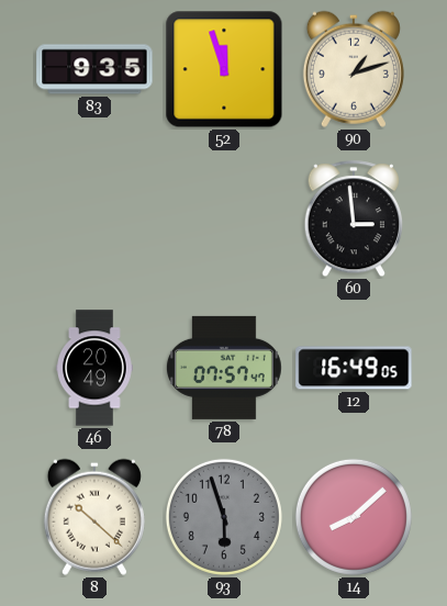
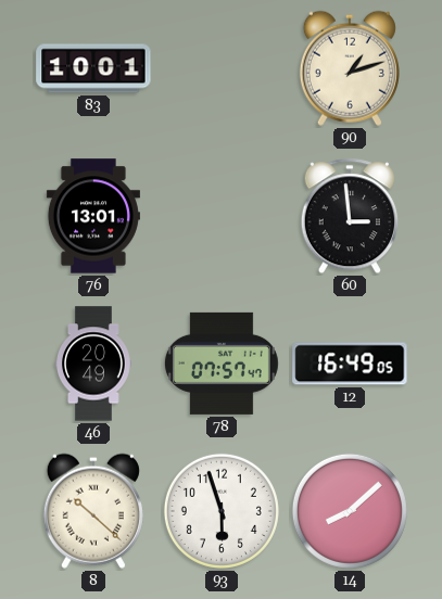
83: 9:35 -> 10:01 (93, 68)
52: 11:57 -> none (224, 69)
76: none -> 13:01 (93, 216)
93 dial: grey -> white (222, 511)
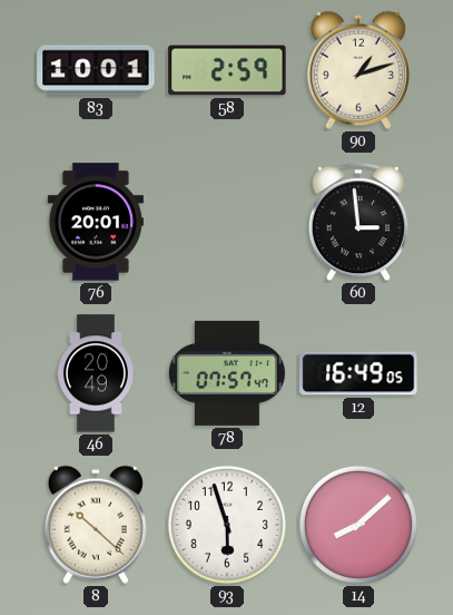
58: none -> 2:59 (227, 70)
76: 13:01 -> 20:01 (96, 222)
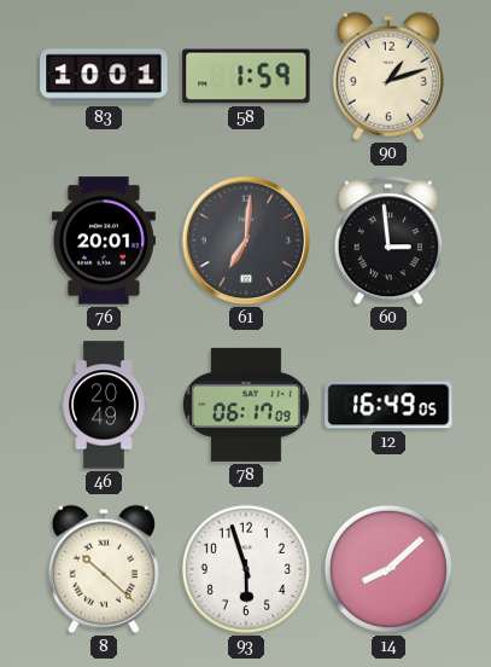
58: 2:59 -> 1:59 (246, 76)
61: none -> 7:01 (246, 240)
78: 07:57 -> 06:17 (246, 405)
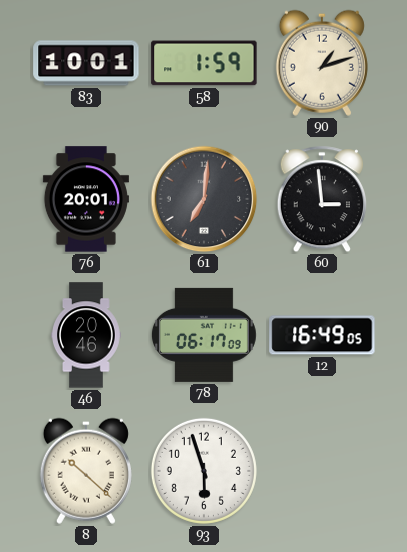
46: 20:49 -> 20:46 (87, 335)
14: 8:08 -> none (388, 569)
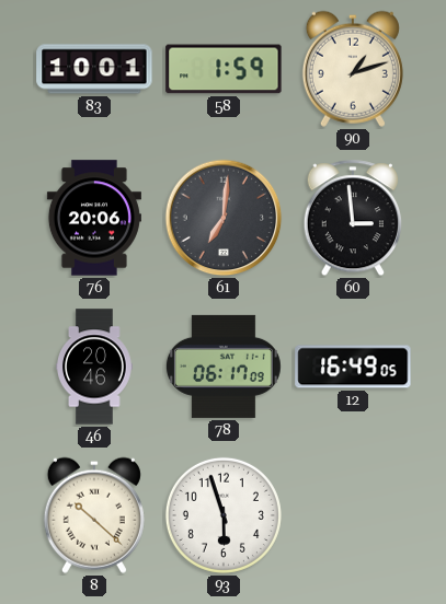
76: 20:01 -> 20:06 (94, 218)
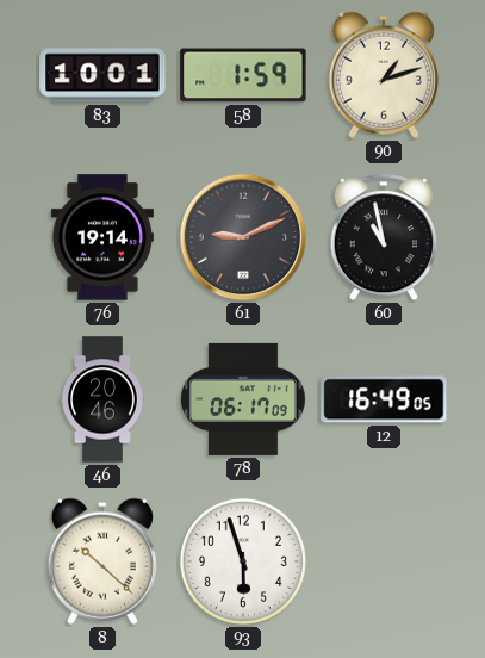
76: 20:06 -> 19:14 (102, 237)
61: 7:01 -> 9:11 (243, 237)
60: 2:59 -> 10:58 (383, 238)
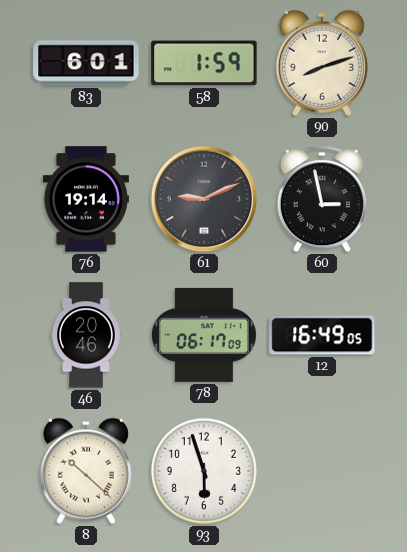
83: 10:01 -> 6:01 (86, 63)
90: 1:12 -> 8:12 (322, 63)
60: 10:58 -> 2:58 (321, 200)
